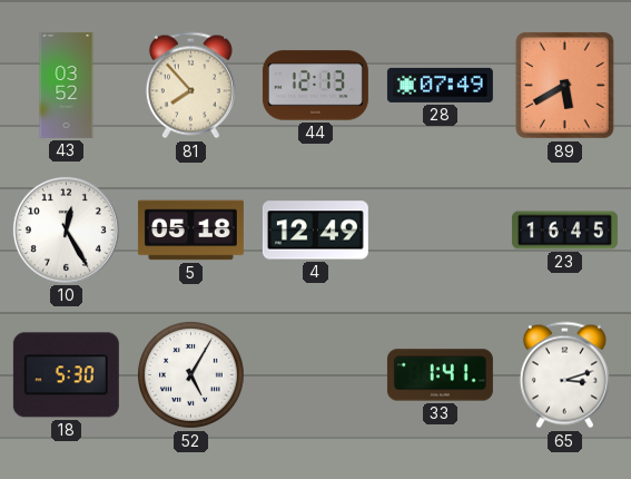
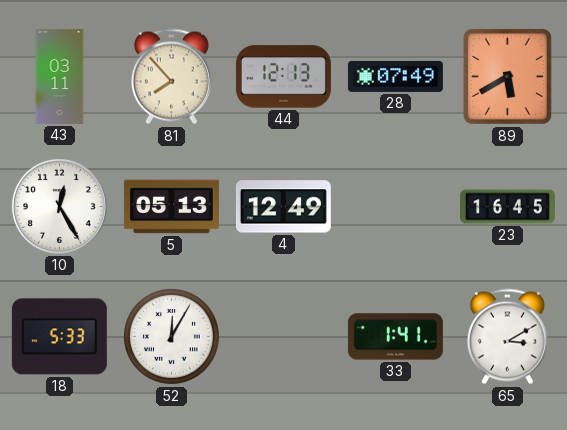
43: 03:52 -> 03:11 (60, 76)
5: 05:18 -> 05:13 (171, 207)
18: 5:30 -> 5:33 (59, 337)
52: 5:05 -> 12:05 (172, 337)
65: 3:12 -> 3:10 (507, 337)
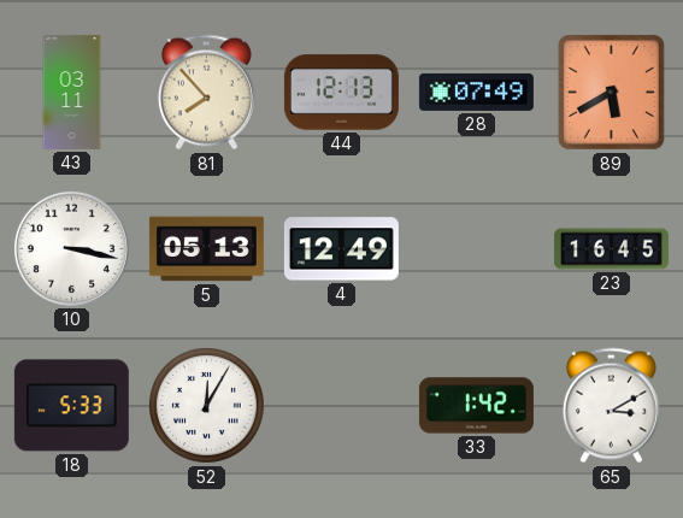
10: 12:25 -> 3:17 (71, 248)
33: 1:41 -> 1:42 (476, 406)
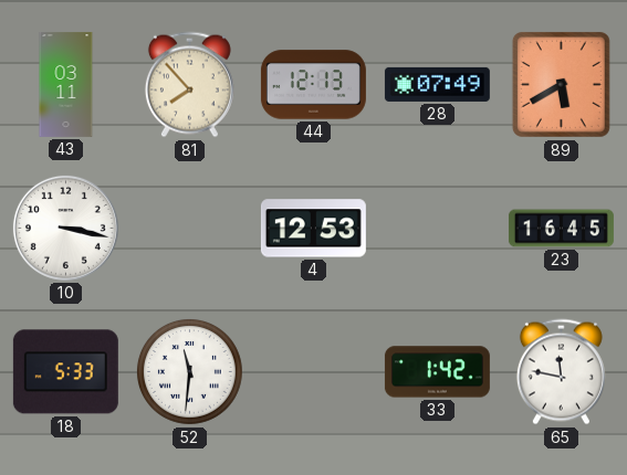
5: 05:13 -> none (206, 249)
4: 12:49 -> 12:53 (313, 229)
52: 12:05 -> 11:31 (190, 372)
65: 3:10 -> 11:47 (561, 372)
